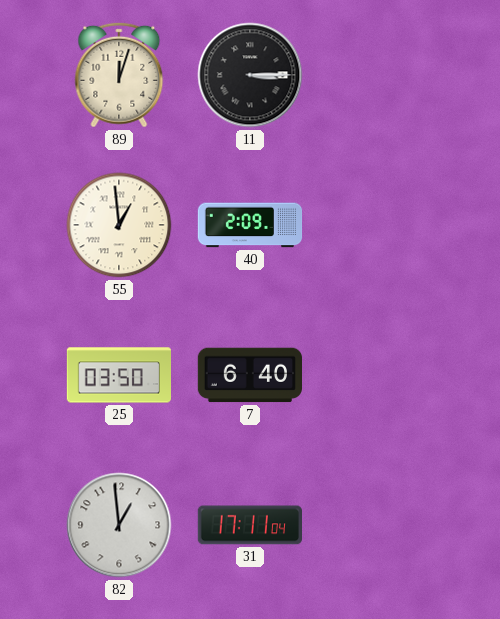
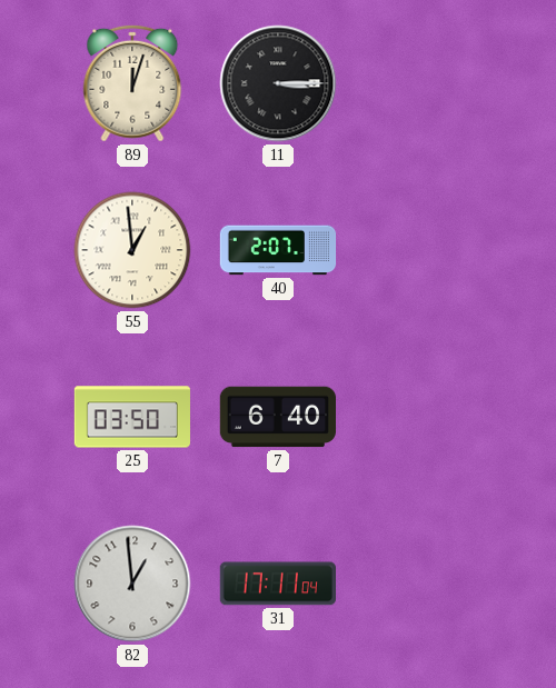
40: 2:09 -> 2:07 (278, 250)
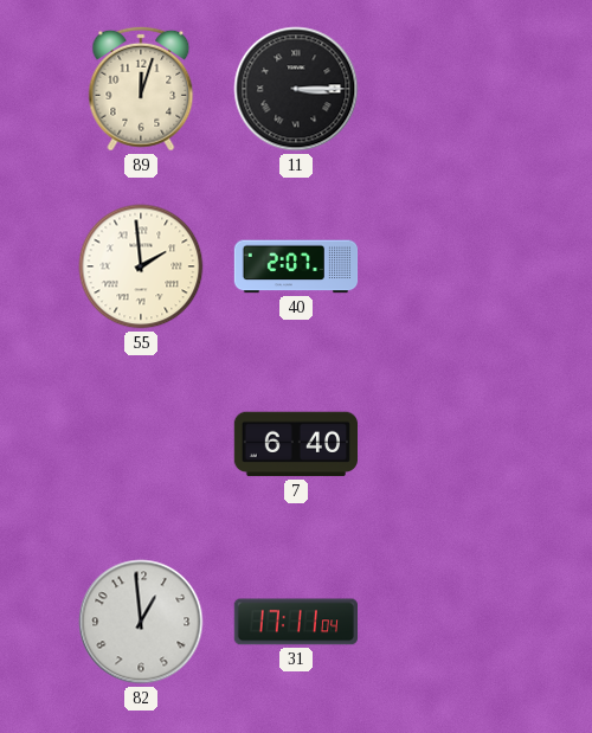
55: 12:59 -> 1:59 (141, 266)
25: 03:50 -> none (131, 417)
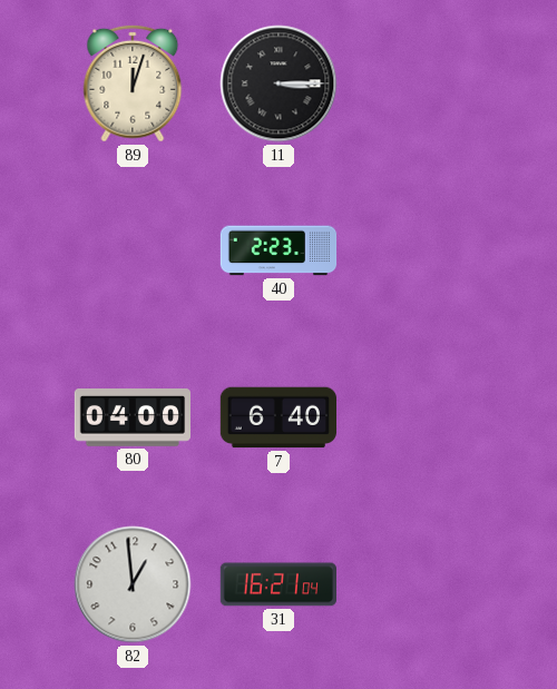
55: 1:59 -> none (141, 266)
40: 2:07 -> 2:23 (278, 250)
80: none -> 04:00 (131, 417)
31: 17:11 -> 16:21 (277, 584)
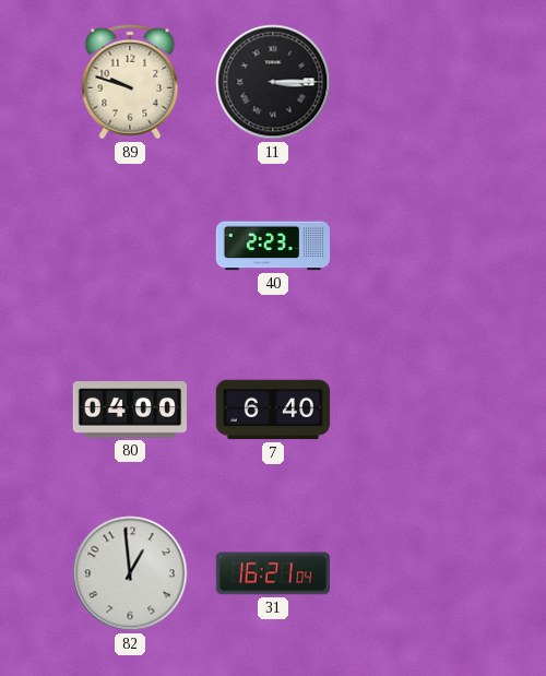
89: 12:03 -> 9:48 (130, 82)
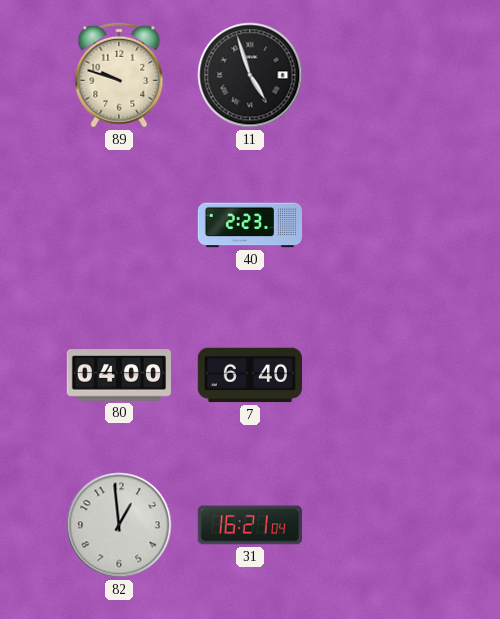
11: 3:15 -> 4:57 (250, 75)
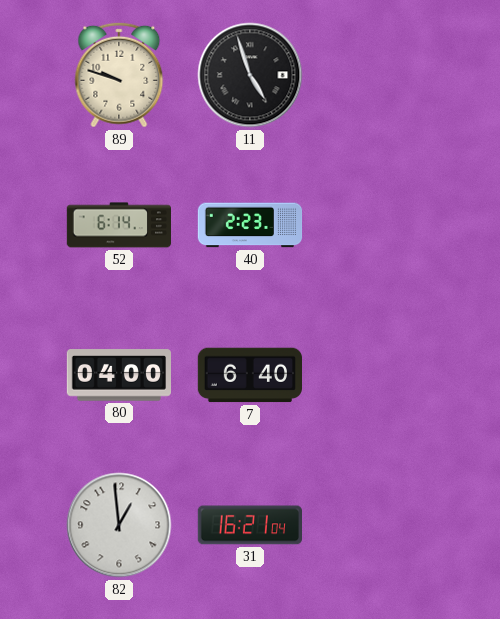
52: none -> 6:14 (118, 225)
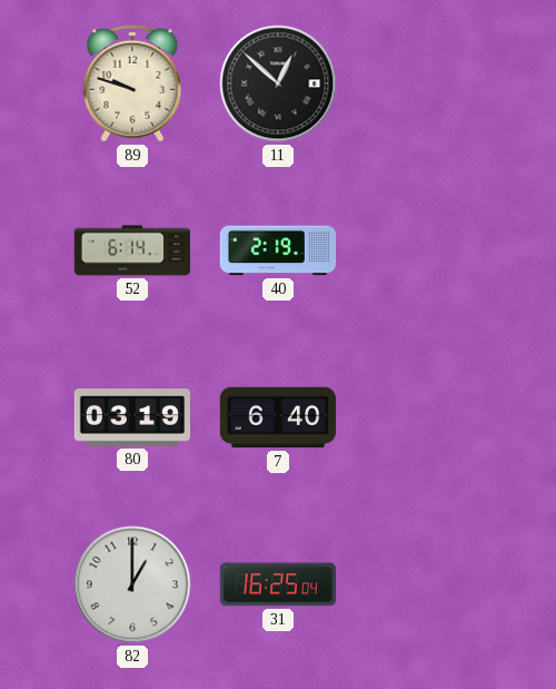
11: 4:57 -> 12:52 (278, 83)
40: 2:23 -> 2:19 (278, 250)
80: 04:00 -> 03:19 (131, 417)
82: 12:59 -> 1:00 (132, 584)
31: 16:21 -> 16:25 (277, 584)
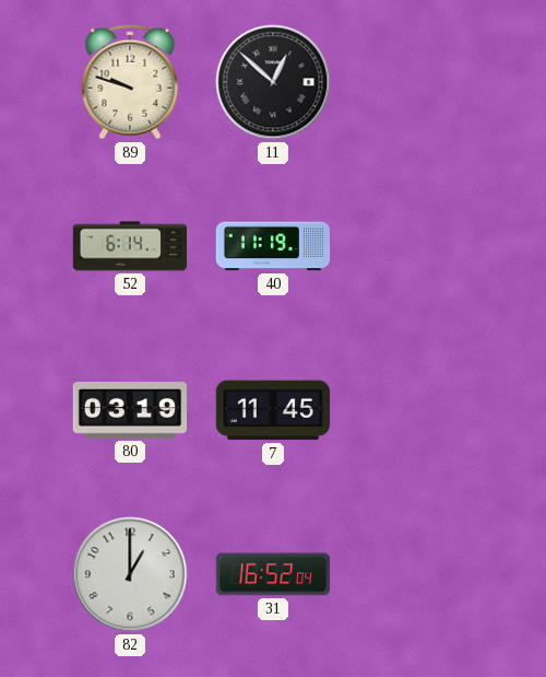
40: 2:19 -> 11:19 (273, 246)
7: 6:40 -> 11:45 (272, 410)
31: 16:25 -> 16:52 (272, 574)
